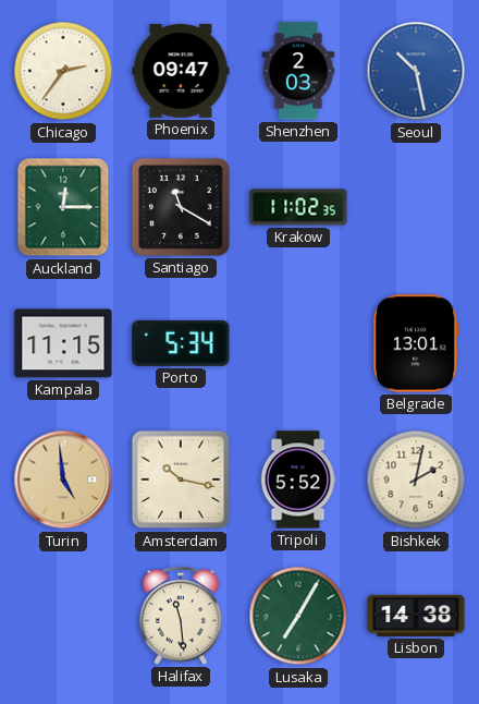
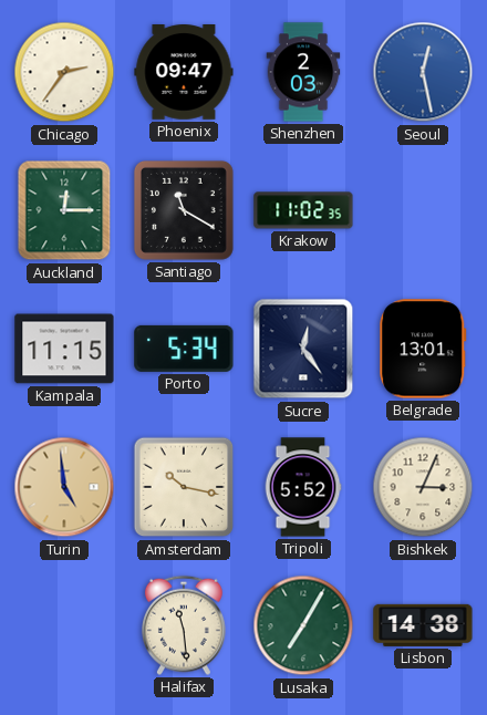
Seoul: 10:28 -> 12:28 (423, 72)
Sucre: none -> 12:24 (303, 349)
Bishkek: 2:02 -> 3:04 (423, 487)
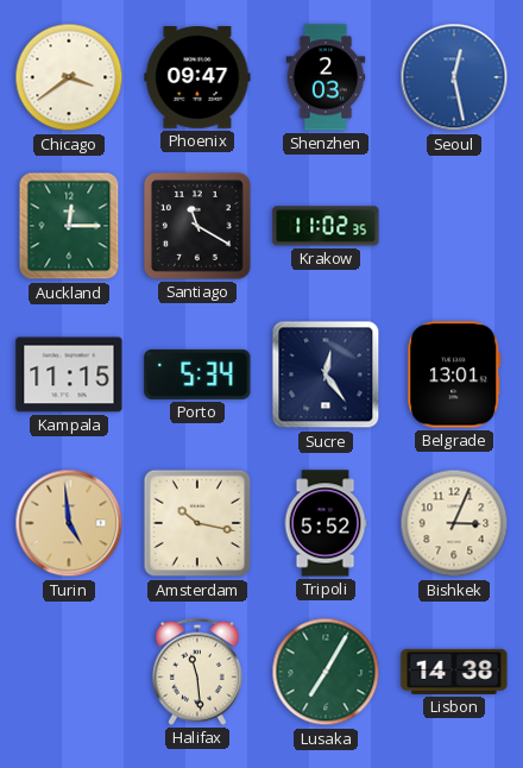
Chicago: 2:36 -> 3:39 (69, 77)
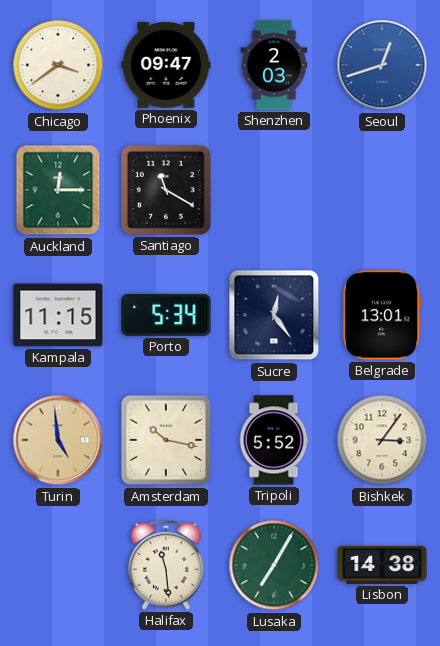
Seoul: 12:28 -> 12:42 (382, 65)
Krakow: 11:02 -> none (326, 226)
Bishkek: 3:04 -> 3:06 (382, 440)
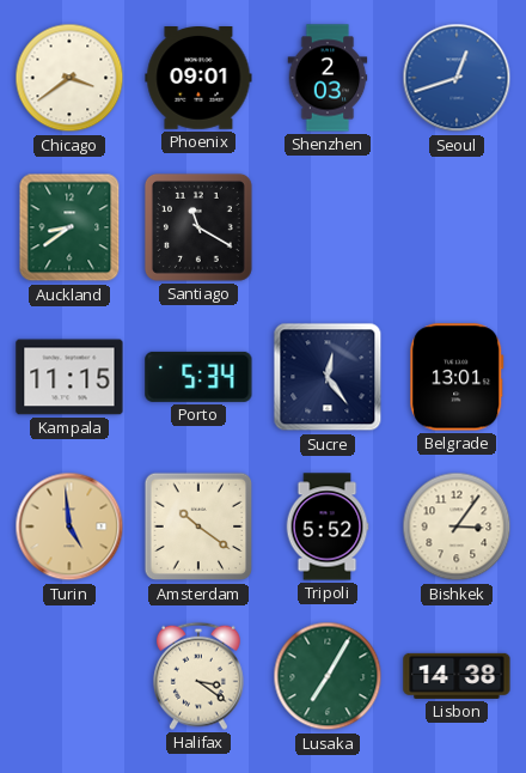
Phoenix: 09:47 -> 09:01 (198, 79)
Auckland: 12:15 -> 8:39 (69, 227)
Amsterdam: 10:17 -> 10:21 (198, 527)
Halifax: 11:29 -> 3:21 (200, 676)
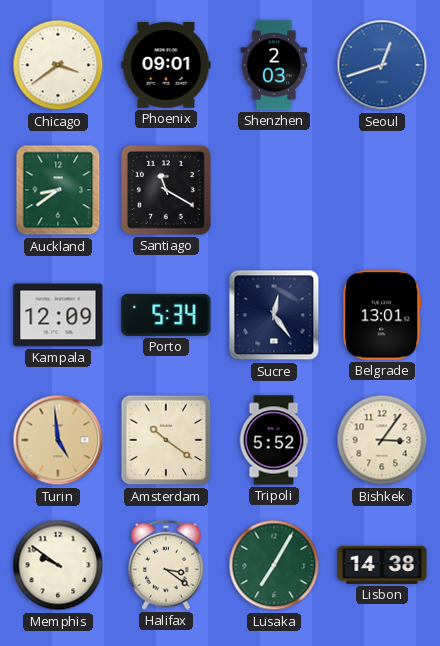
Kampala: 11:15 -> 12:09 (58, 315)
Memphis: none -> 9:51 (58, 565)
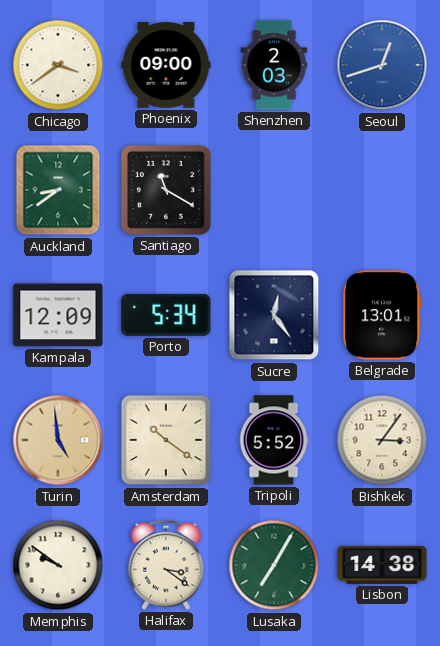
Phoenix: 09:01 -> 09:00 (166, 66)
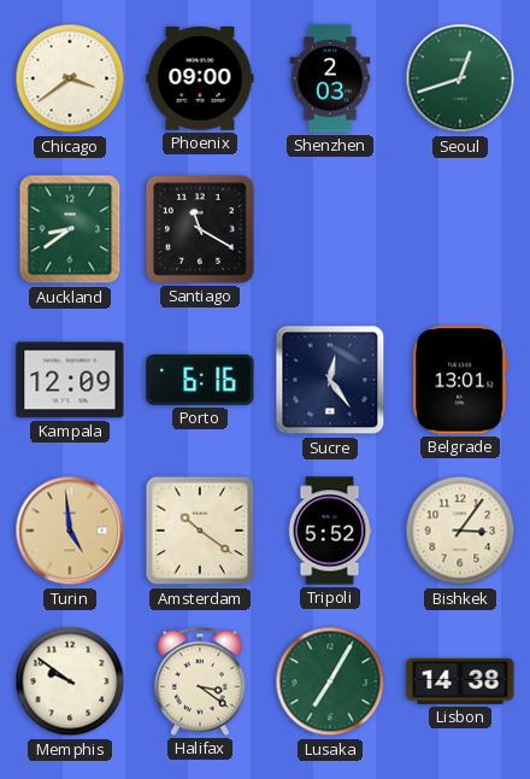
Seoul dial: blue -> green (460, 78)
Porto: 5:34 -> 6:16 (200, 380)
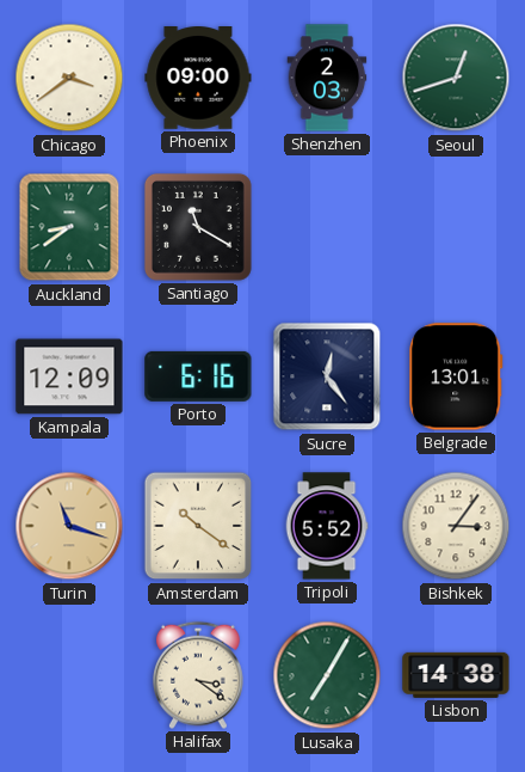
Turin: 4:59 -> 11:18 (69, 526)
Memphis: 9:51 -> none (70, 681)
